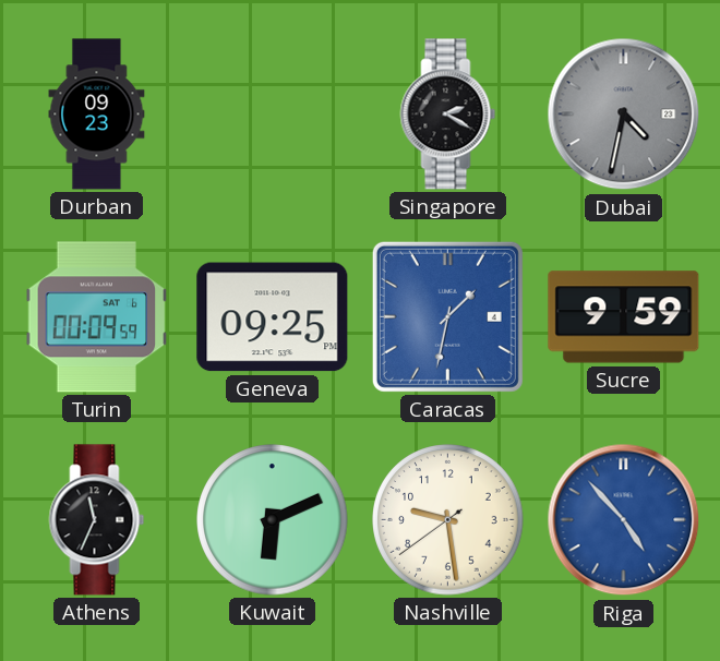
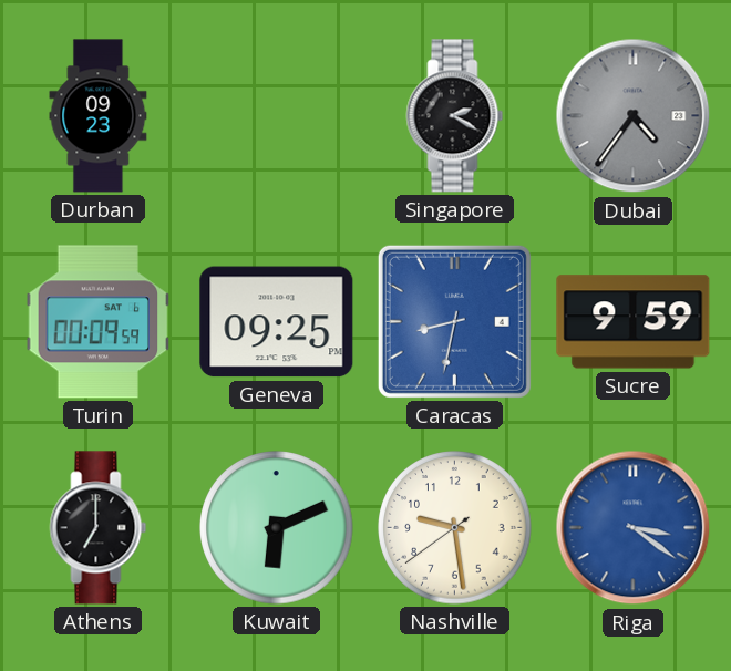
Dubai: 4:32 -> 4:36 (634, 116)
Caracas: 1:32 -> 8:32 (454, 321)
Athens: 11:34 -> 7:00 (99, 528)
Riga: 4:53 -> 3:21 (634, 528)
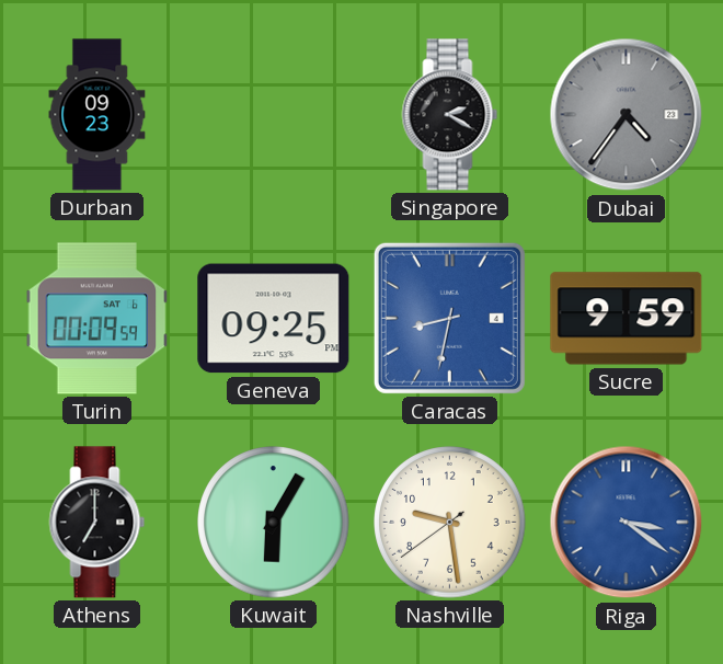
Kuwait: 6:11 -> 6:05 (274, 523)
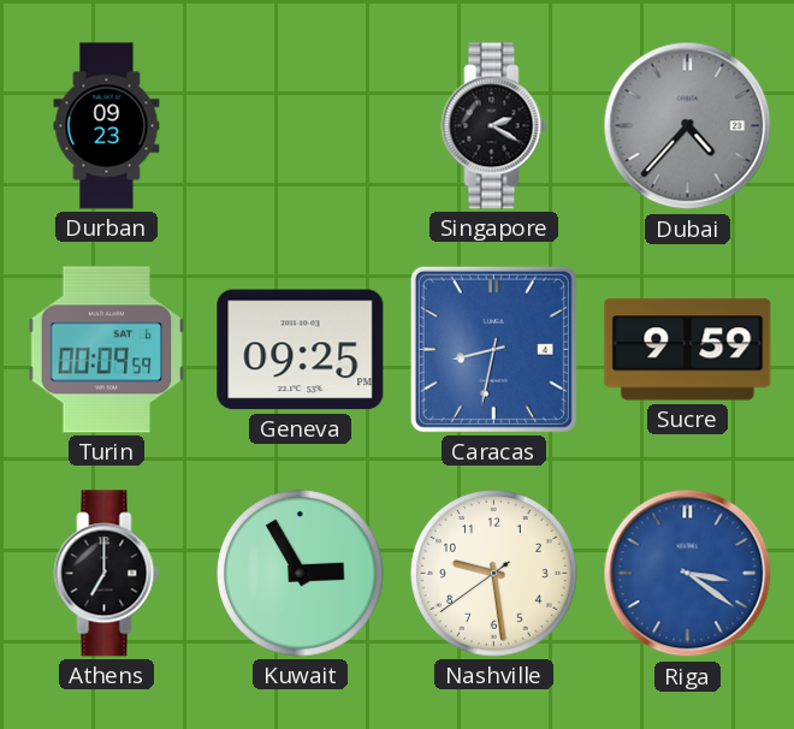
Dubai: 4:36 -> 4:37 (688, 126)
Kuwait: 6:05 -> 2:55 (301, 574)
